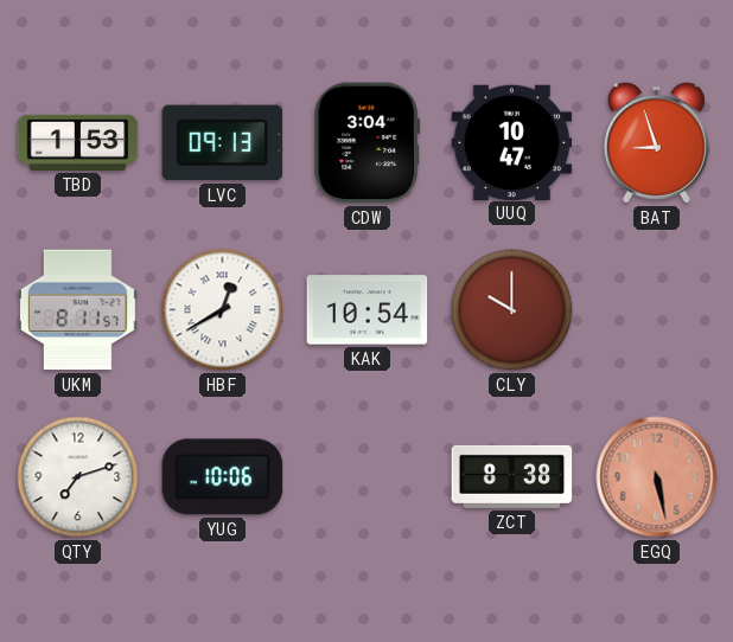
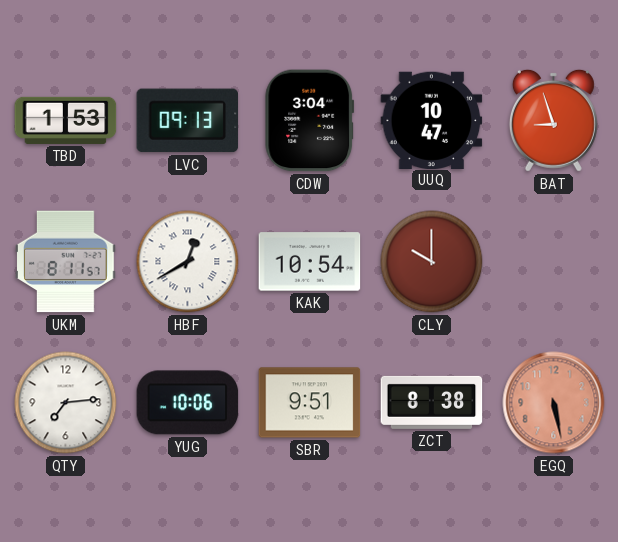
QTY: 7:12 -> 7:14 (66, 403)
SBR: none -> 9:51 (310, 403)
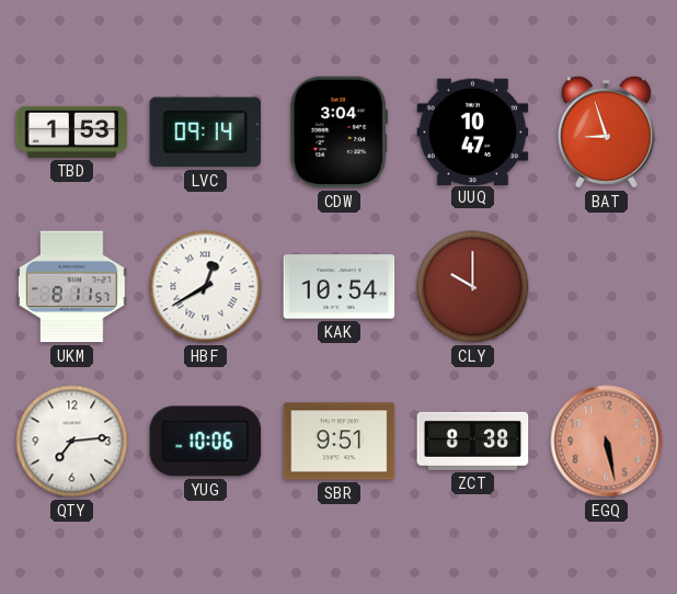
LVC: 09:13 -> 09:14 (206, 133)
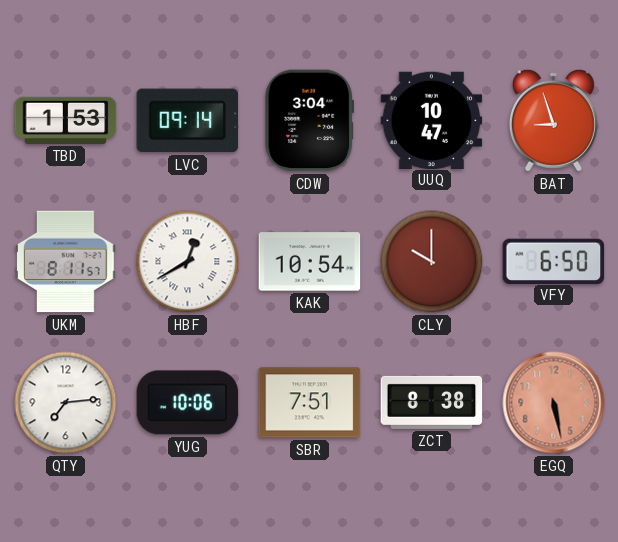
VFY: none -> 6:50 (554, 261)
SBR: 9:51 -> 7:51 (310, 403)
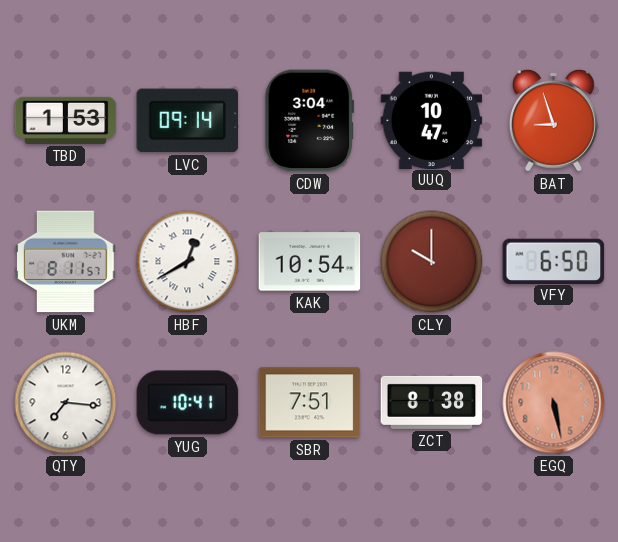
QTY: 7:14 -> 7:16 (66, 403)
YUG: 10:06 -> 10:41 (188, 403)
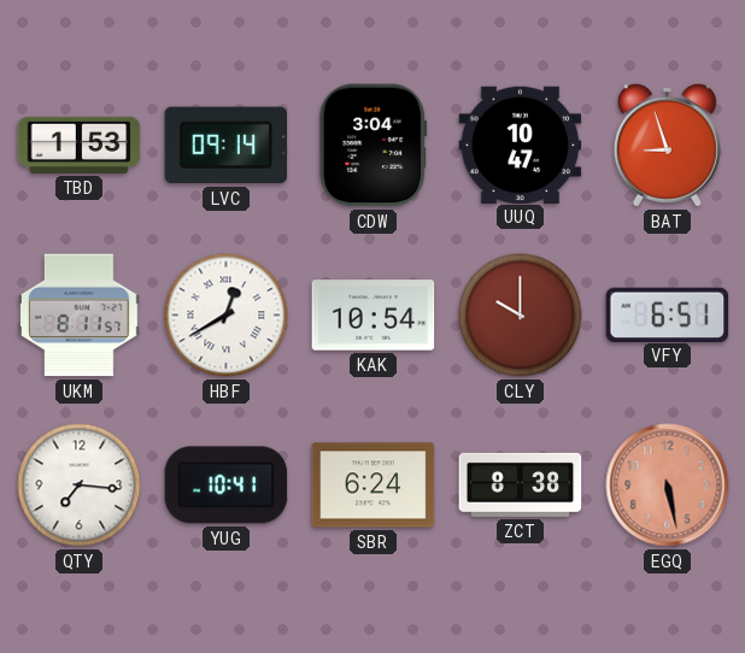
VFY: 6:50 -> 6:51 (668, 314)
SBR: 7:51 -> 6:24 (374, 486)
